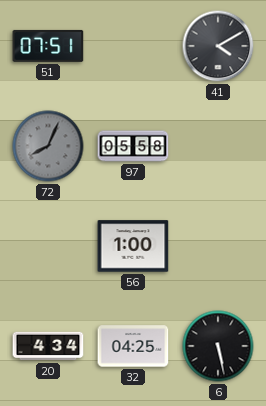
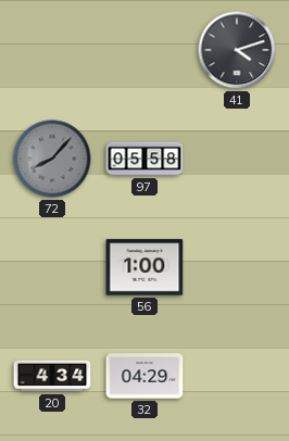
51: 07:51 -> none (48, 46)
41: 4:10 -> 4:12 (237, 50)
72: 8:04 -> 8:07 (52, 159)
32: 04:25 -> 04:29 (144, 376)
6: 5:28 -> none (218, 346)
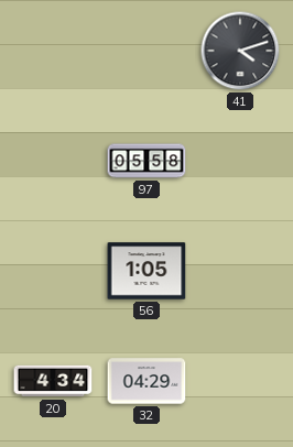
72: 8:07 -> none (52, 159)
56: 1:00 -> 1:05 (146, 271)
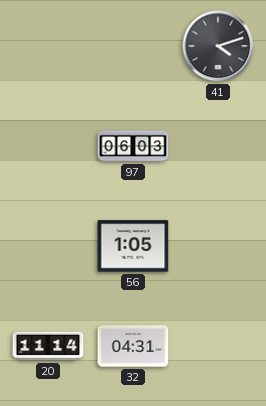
97: 05:58 -> 06:03 (133, 146)
20: 4:34 -> 11:14 (48, 346)
32: 04:29 -> 04:31 (133, 346)
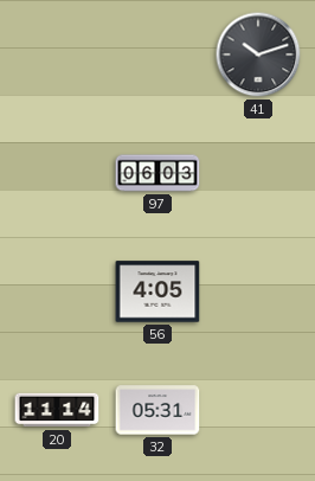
41: 4:12 -> 10:12 (258, 54)
56: 1:05 -> 4:05 (157, 291)
32: 04:31 -> 05:31 (157, 410)
